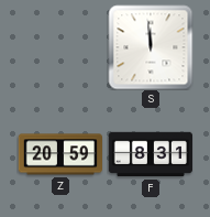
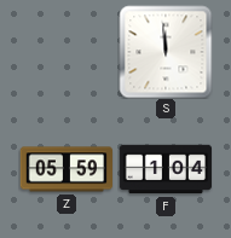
Z: 20:59 -> 05:59 (65, 169)
F: 8:31 -> 1:04 (164, 169)
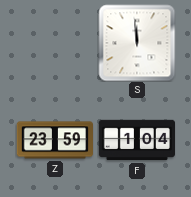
Z: 05:59 -> 23:59 (54, 140)
